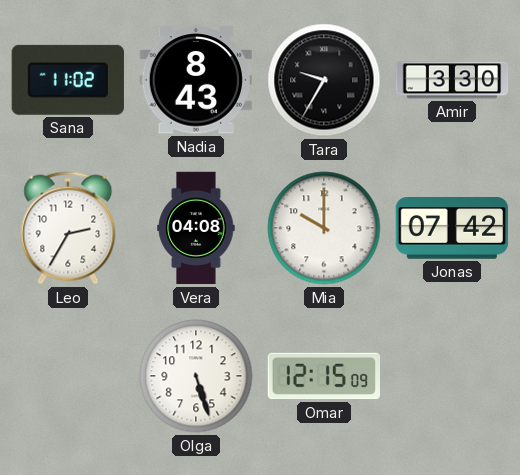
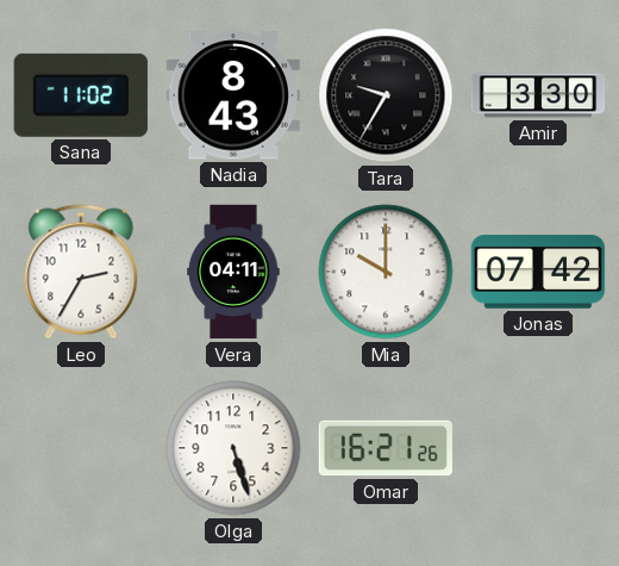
Vera: 04:08 -> 04:11 (233, 272)
Omar: 12:15 -> 16:21 (384, 448)
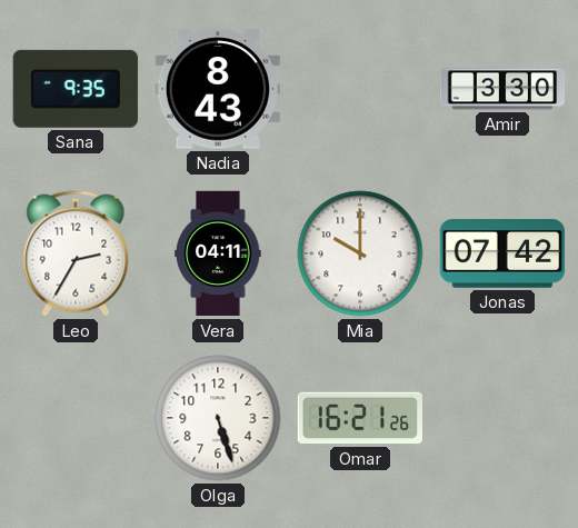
Sana: 11:02 -> 9:35 (76, 89)
Tara: 9:35 -> none (386, 95)
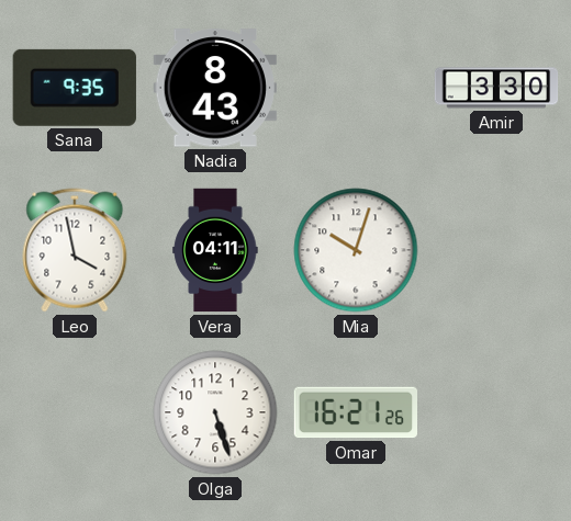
Leo: 2:35 -> 3:58 (75, 250)
Mia: 10:00 -> 10:03 (356, 250)
Jonas: 07:42 -> none (502, 253)
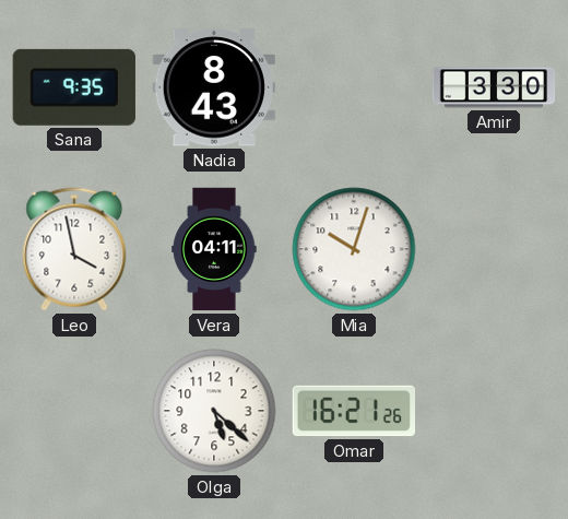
Olga: 5:27 -> 5:22 (214, 411)
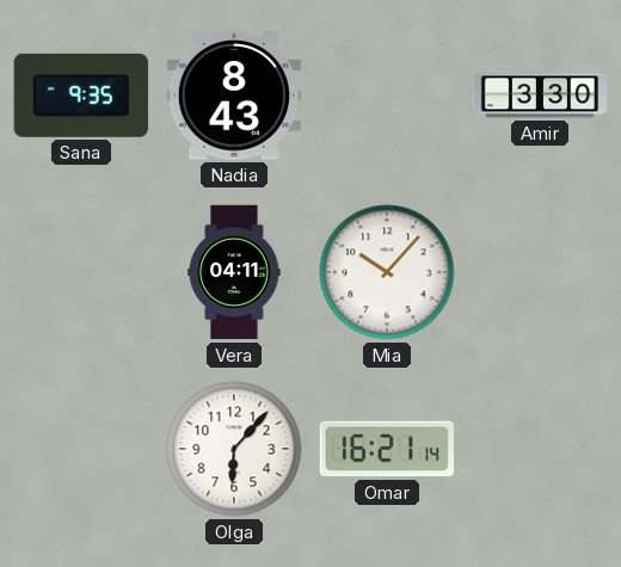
Leo: 3:58 -> none (74, 249)
Mia: 10:03 -> 10:07 (387, 272)
Olga: 5:22 -> 6:07 (234, 449)
Omar: 16:21:26 -> 16:21:14 (386, 449)
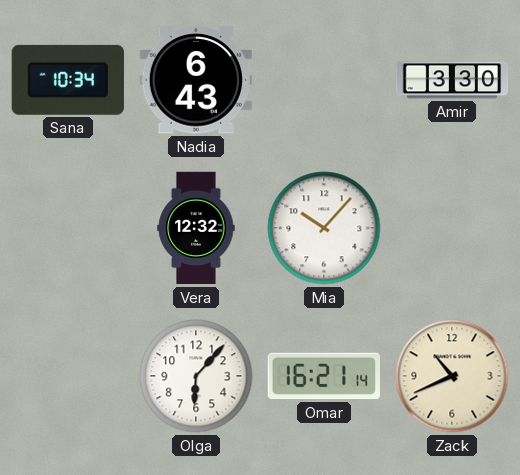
Sana: 9:35 -> 10:34 (68, 80)
Nadia: 8:43 -> 6:43 (196, 80)
Vera: 04:11 -> 12:32 (196, 228)
Zack: none -> 10:41 (452, 376)
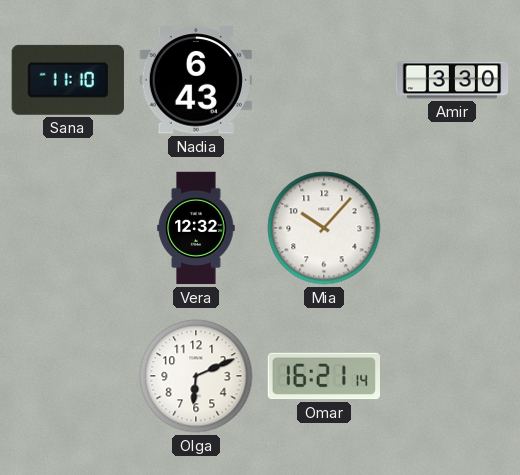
Sana: 10:34 -> 11:10 (68, 80)
Olga: 6:07 -> 6:11 (196, 376)
Zack: 10:41 -> none (452, 376)
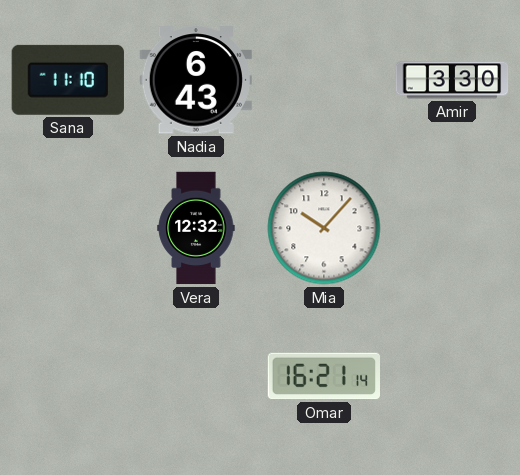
Olga: 6:11 -> none (196, 376)
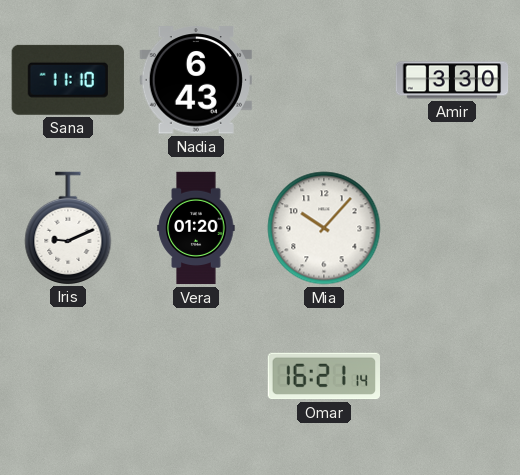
Iris: none -> 9:11 (68, 228)
Vera: 12:32 -> 01:20 (196, 228)
